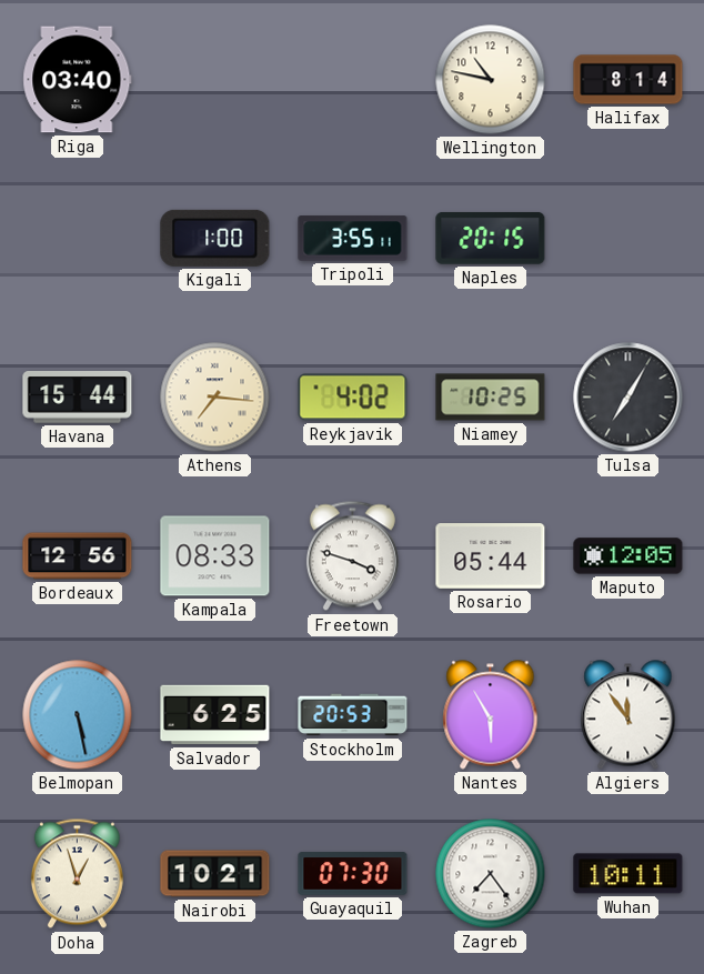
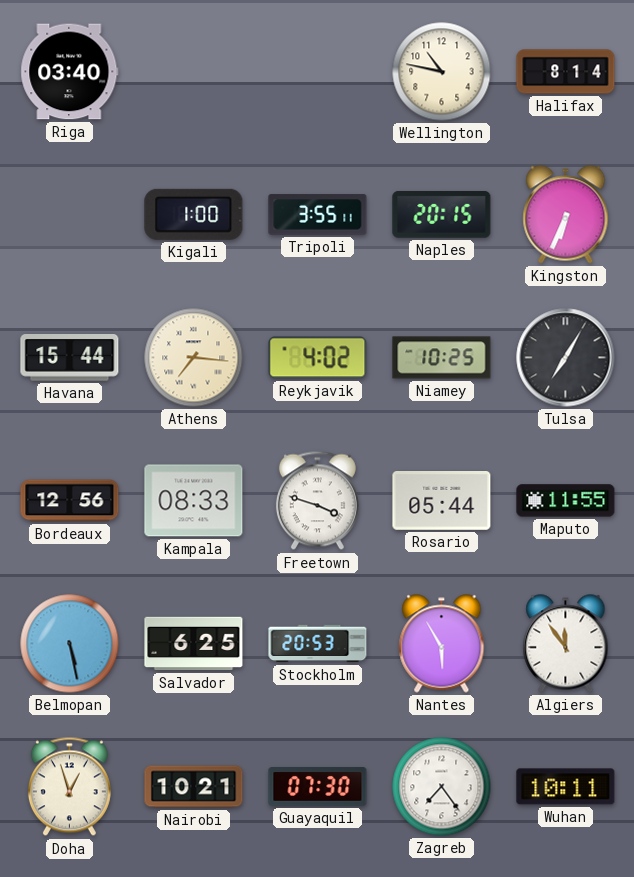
Kingston: none -> 6:34 (566, 215)
Maputo: 12:05 -> 11:55 (566, 501)
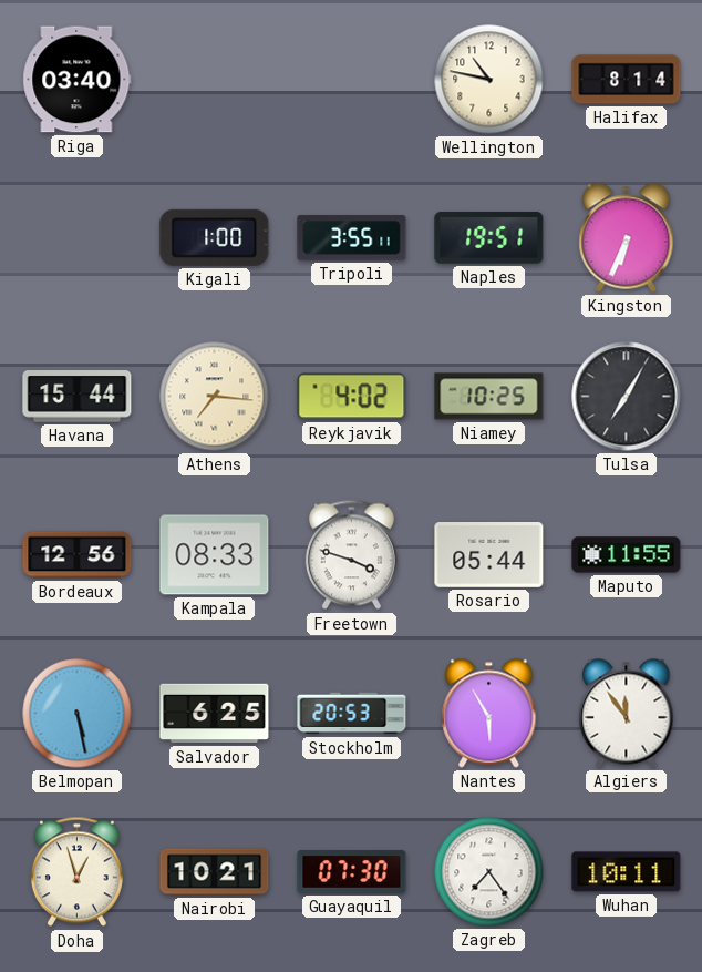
Naples: 20:15 -> 19:51 (489, 237)
